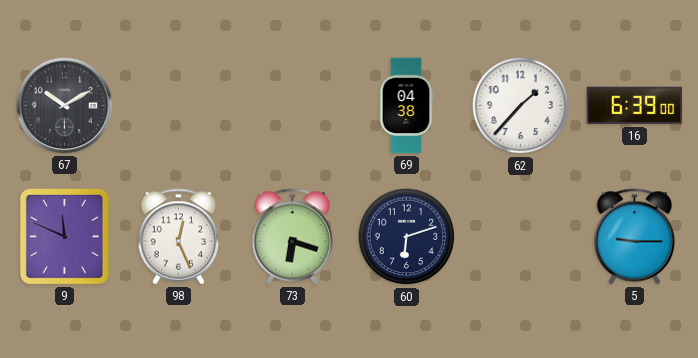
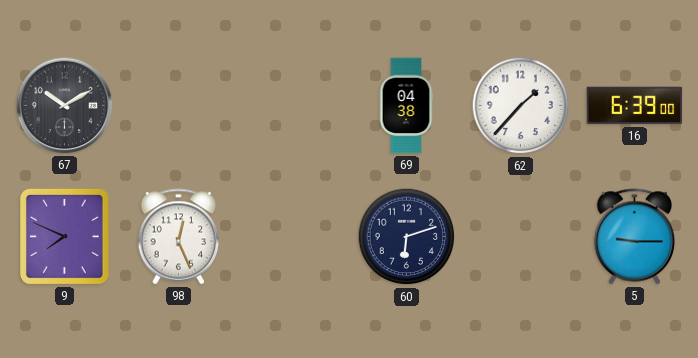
9: 11:49 -> 7:49 (64, 236)
73: 6:18 -> none (293, 237)
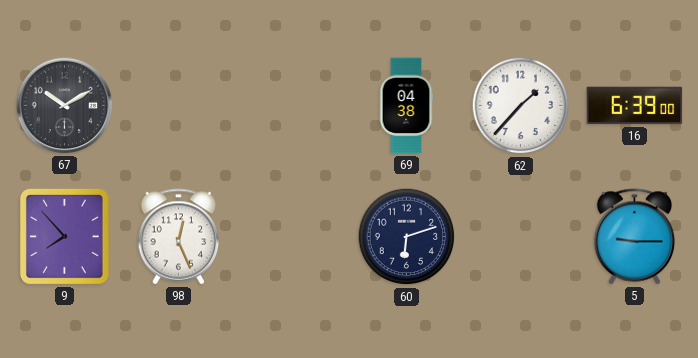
9: 7:49 -> 7:53 (64, 236)
